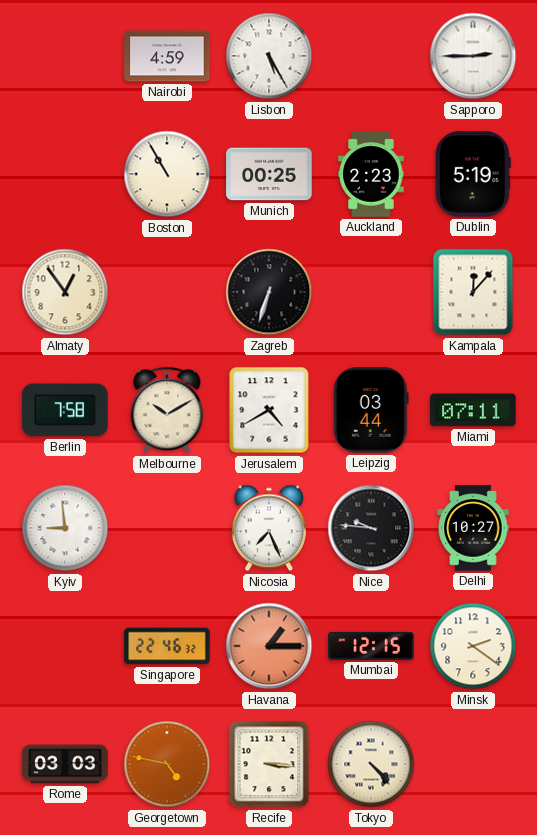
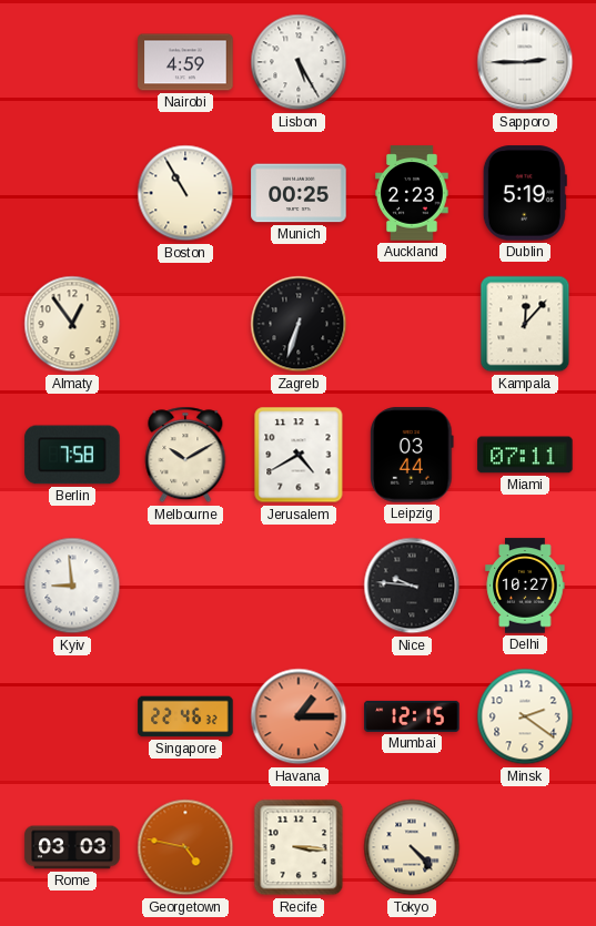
Nicosia: 7:26 -> none (269, 528)
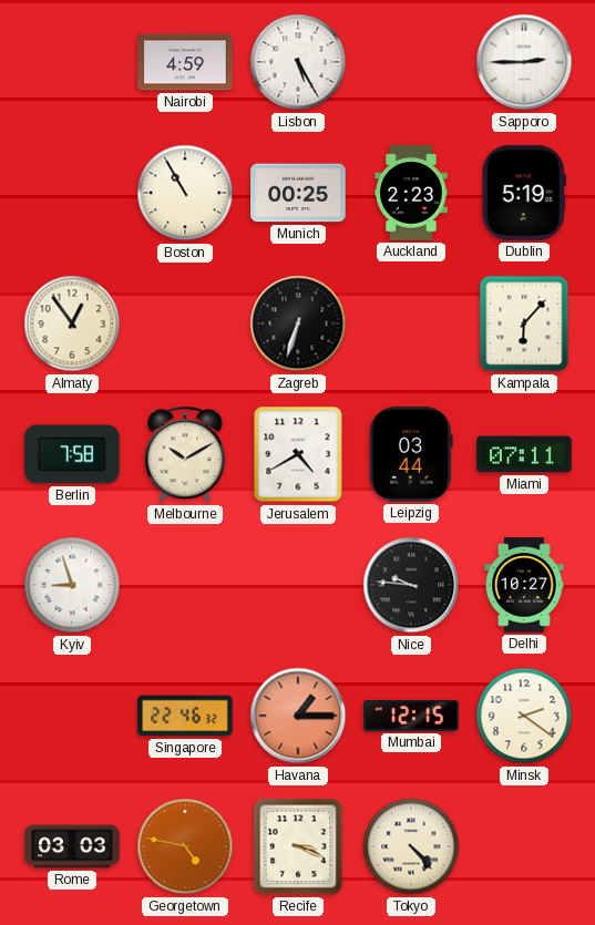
Kampala: 12:07 -> 6:07 (524, 323)
Kyiv: 8:59 -> 8:57 (72, 585)
Recife: 3:16 -> 3:19 (298, 846)
